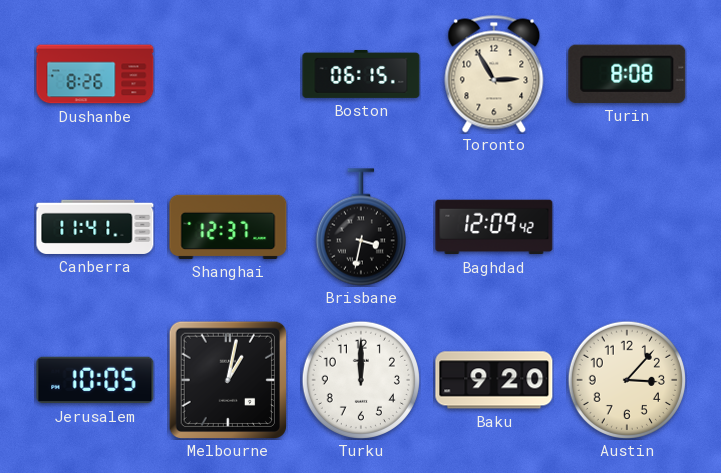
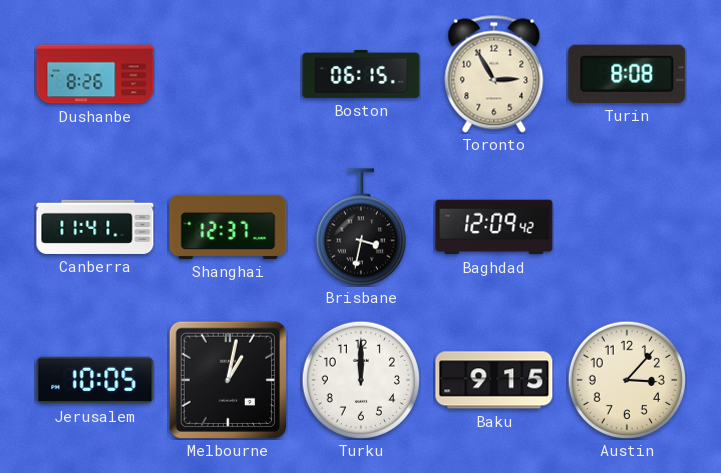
Baku: 9:20 -> 9:15 (494, 380)
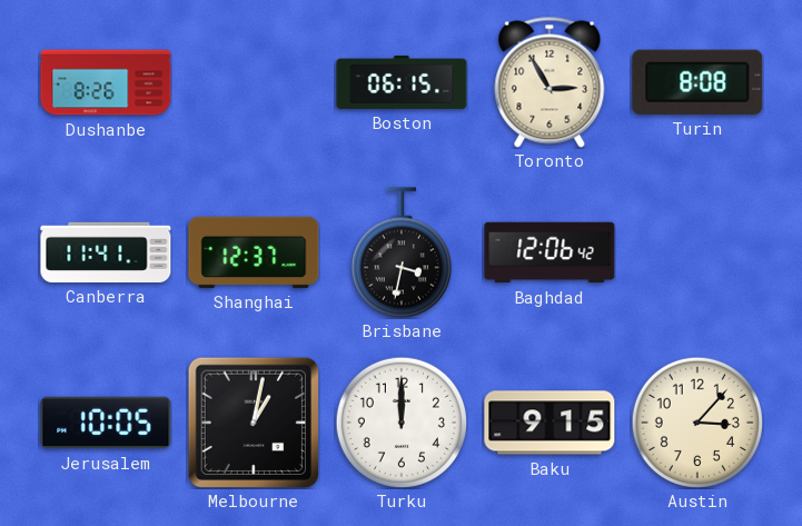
Baghdad: 12:09 -> 12:06 (549, 252)
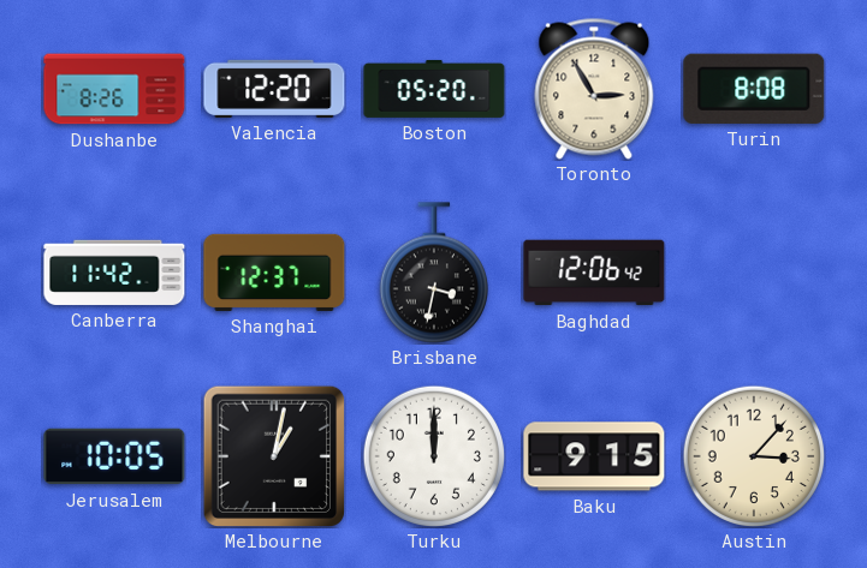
Valencia: none -> 12:20 (274, 89)
Boston: 06:15 -> 05:20 (434, 89)
Canberra: 11:41 -> 11:42 (114, 273)
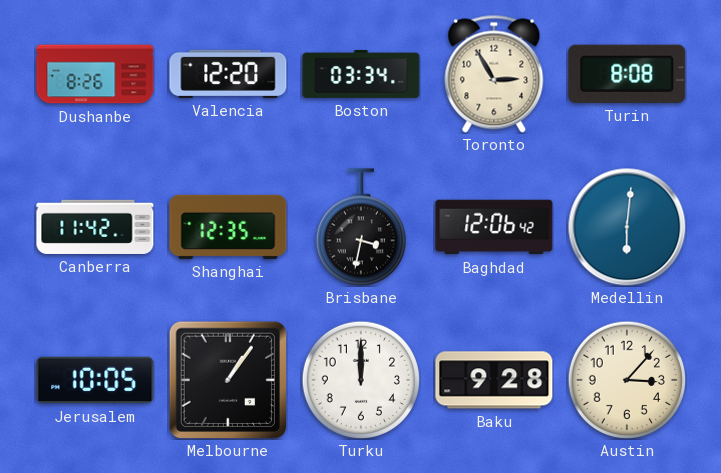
Boston: 05:20 -> 03:34 (361, 74)
Shanghai: 12:37 -> 12:35 (228, 227)
Medellin: none -> 6:01 (627, 227)
Melbourne: 1:02 -> 1:06 (227, 379)
Baku: 9:15 -> 9:28 (494, 380)
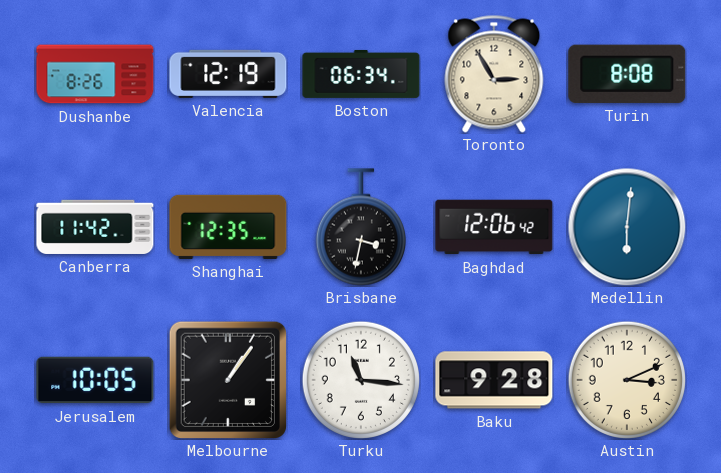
Valencia: 12:20 -> 12:19 (228, 74)
Boston: 03:34 -> 06:34 (361, 74)
Turku: 12:00 -> 11:16 (360, 379)
Austin: 3:07 -> 3:11 (626, 379)
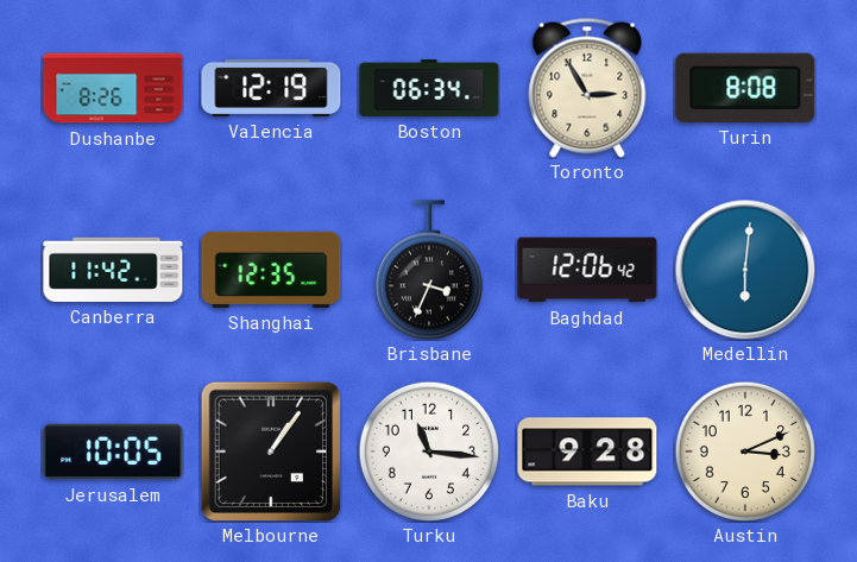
Brisbane: 3:32 -> 3:34 (429, 270)
